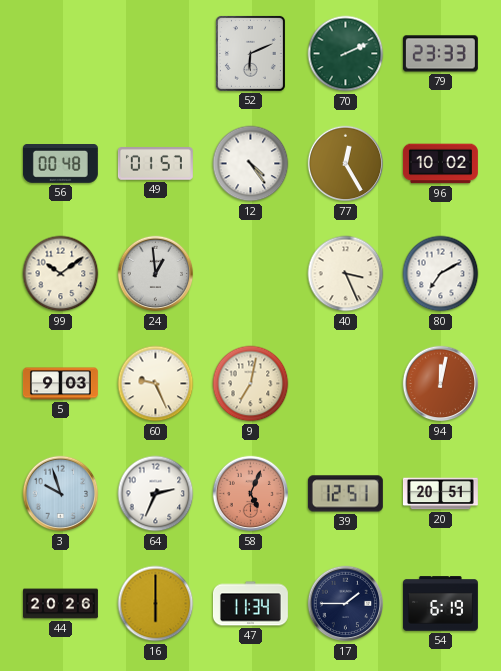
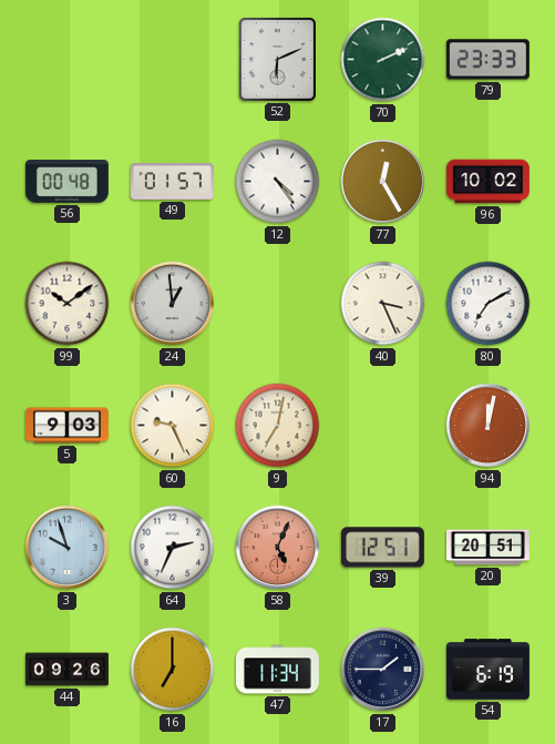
44: 20:26 -> 09:26 (68, 670)
16: 6:00 -> 7:00 (173, 670)
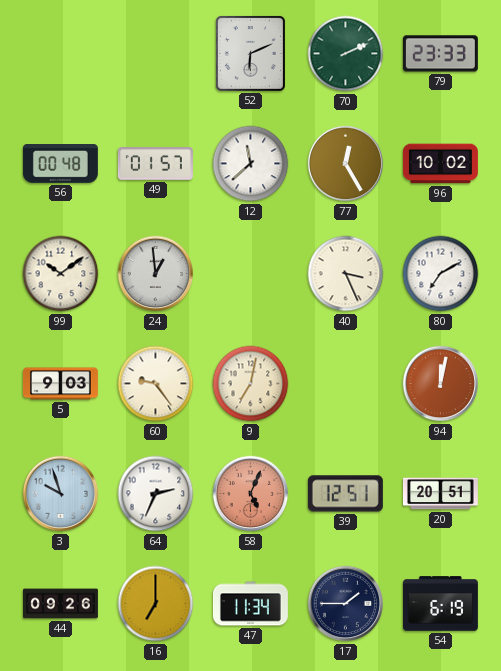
12: 4:24 -> 11:38 (251, 164)
60: 9:26 -> 9:24 (156, 384)
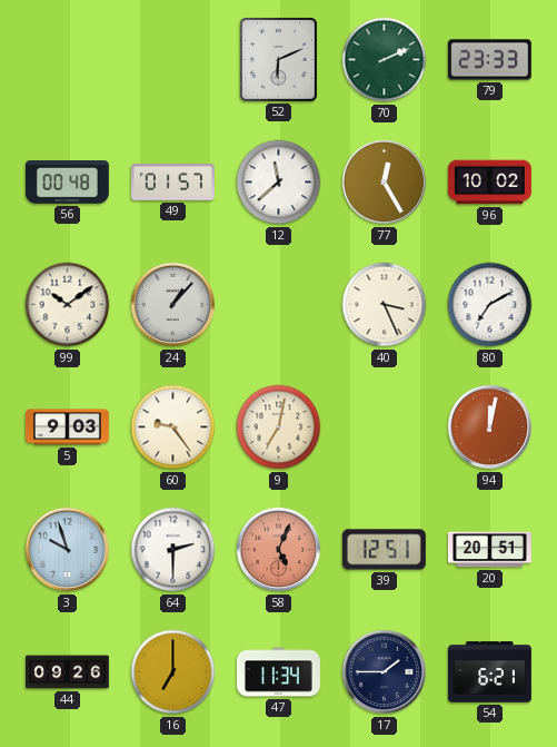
24: 12:59 -> 1:07 (173, 305)
64: 2:34 -> 2:30 (173, 550)
54: 6:19 -> 6:21 (489, 672)
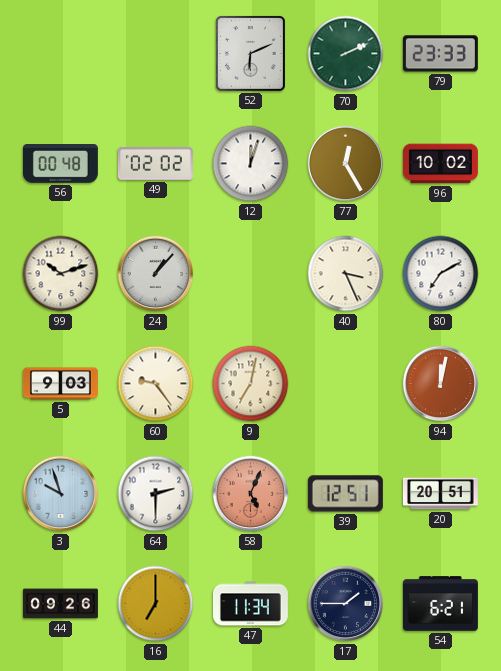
49: 01:57 -> 02:02 (155, 164)
12: 11:38 -> 12:03 (251, 164)
99: 10:09 -> 10:12 (61, 274)
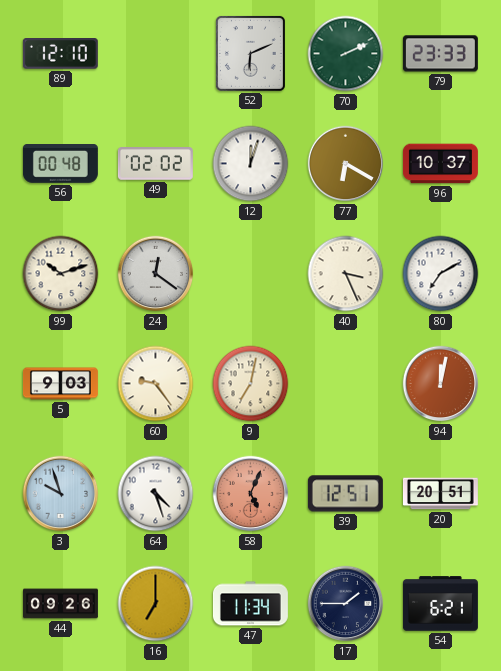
89: none -> 12:10 (60, 54)
77: 12:25 -> 6:20 (346, 164)
96: 10:02 -> 10:37 (440, 164)
24: 1:07 -> 12:21 (156, 274)
64: 2:30 -> 4:27 (156, 494)
